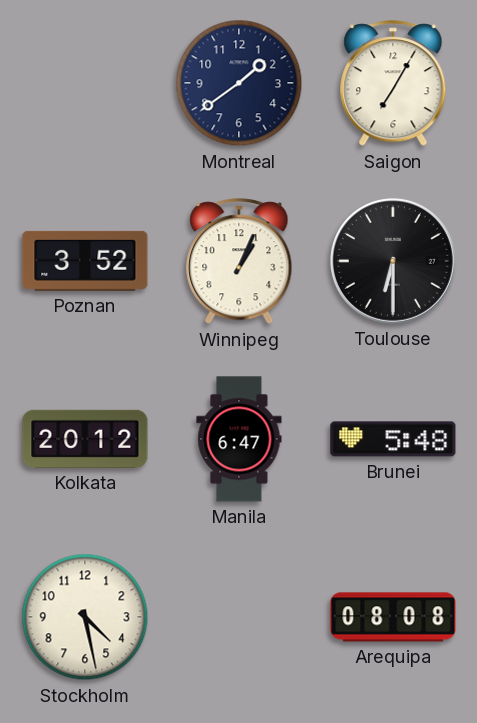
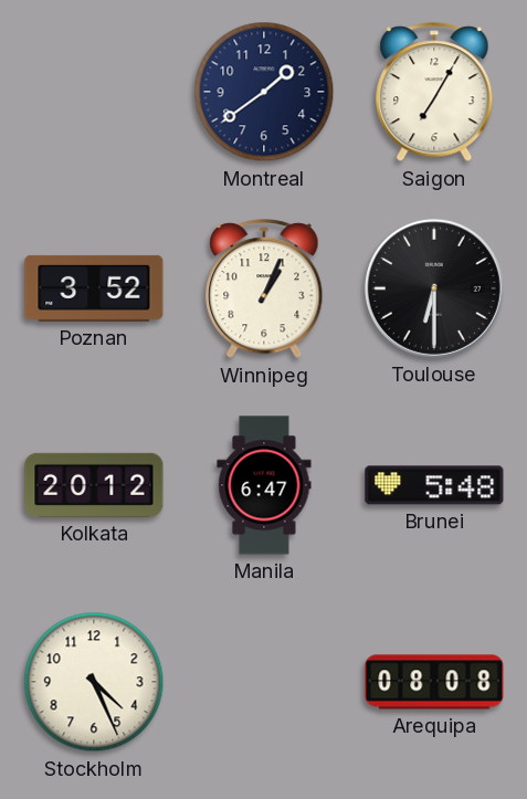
Stockholm: 4:28 -> 4:26 (94, 682)
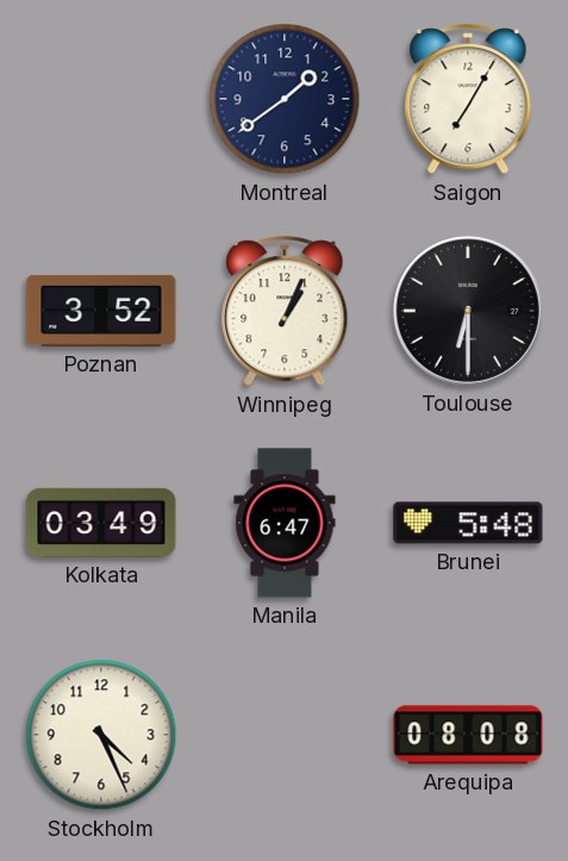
Kolkata: 20:12 -> 03:49 (101, 523)
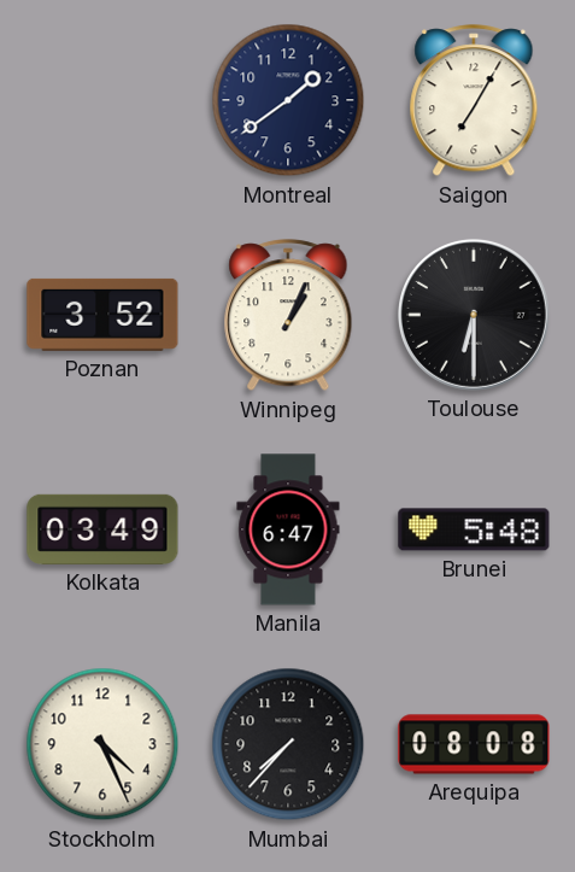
Mumbai: none -> 7:37 (288, 744)
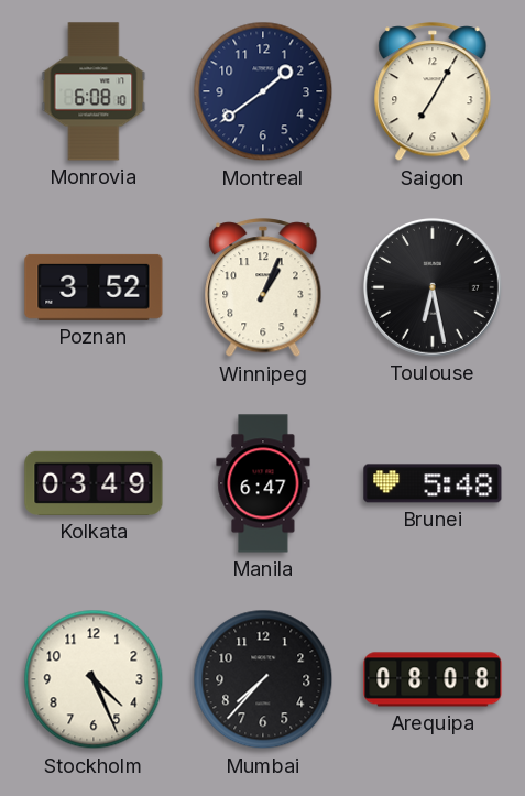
Monrovia: none -> 6:08 (94, 91)
Toulouse: 6:30 -> 6:28 (433, 287)
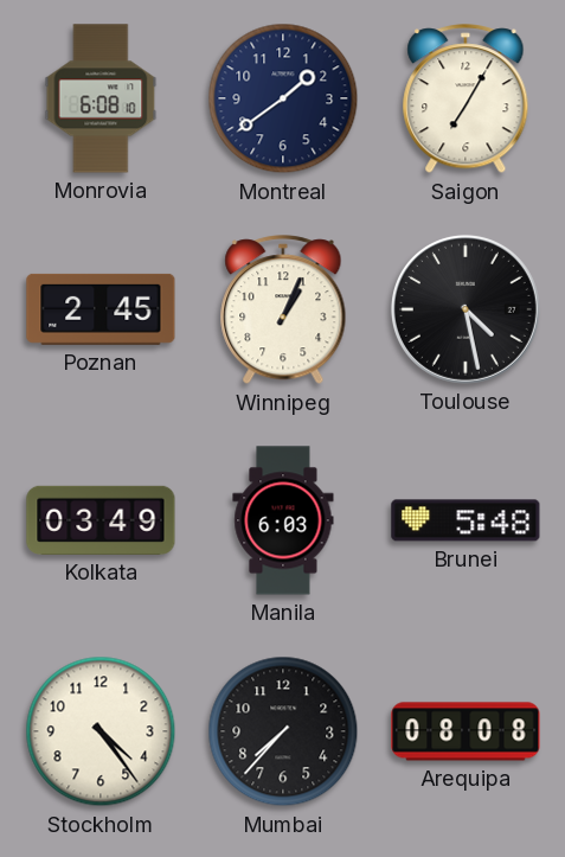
Poznan: 3:52 -> 2:45 (101, 309)
Toulouse: 6:28 -> 4:28 (466, 309)
Manila: 6:47 -> 6:03 (283, 520)
Stockholm: 4:26 -> 4:24 (101, 731)
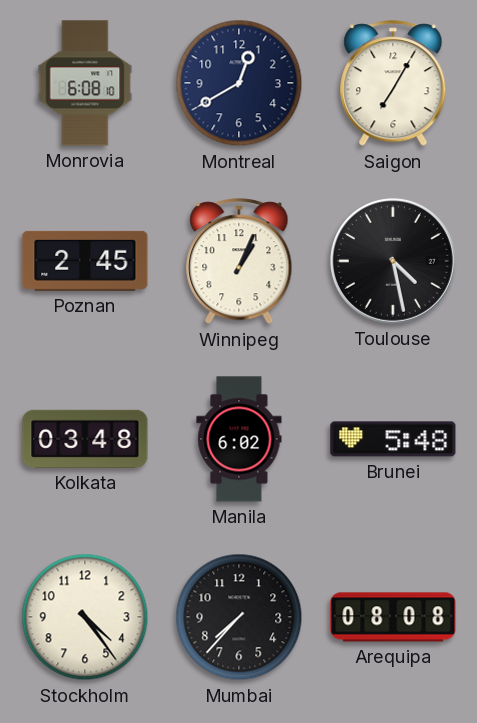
Montreal: 1:39 -> 12:40 (239, 83)
Kolkata: 03:49 -> 03:48 (85, 439)
Manila: 6:03 -> 6:02 (239, 439)
